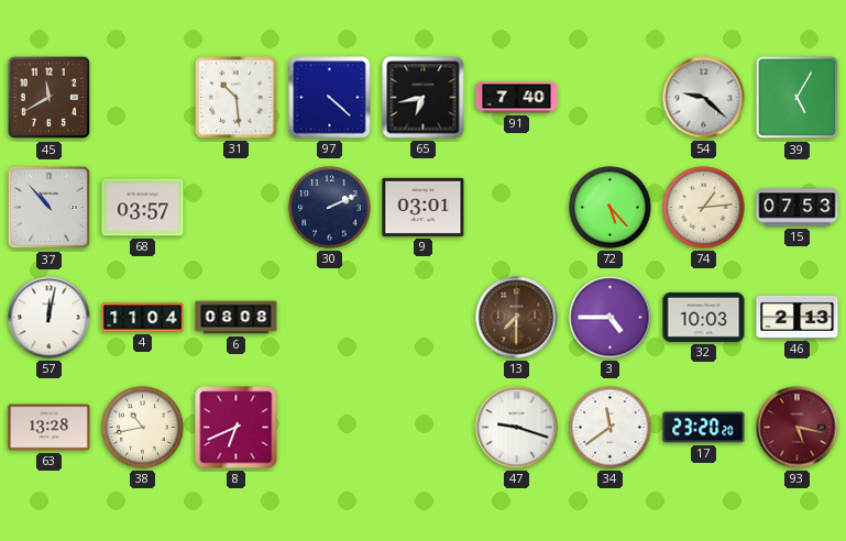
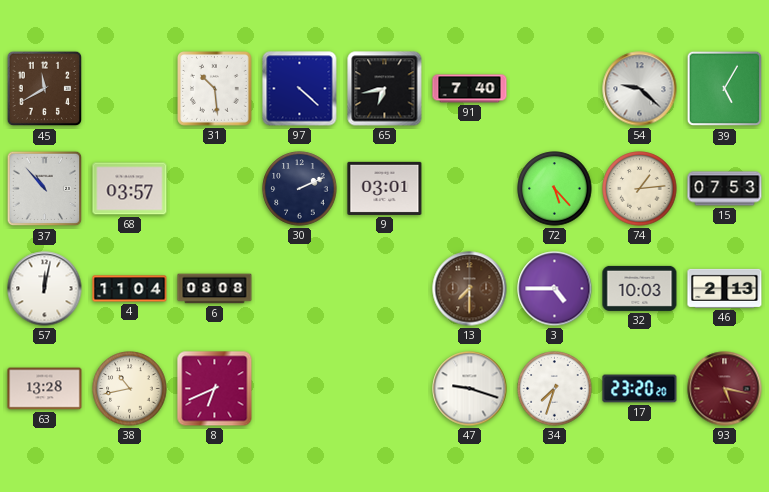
34: 11:39 -> 7:33 (555, 389)
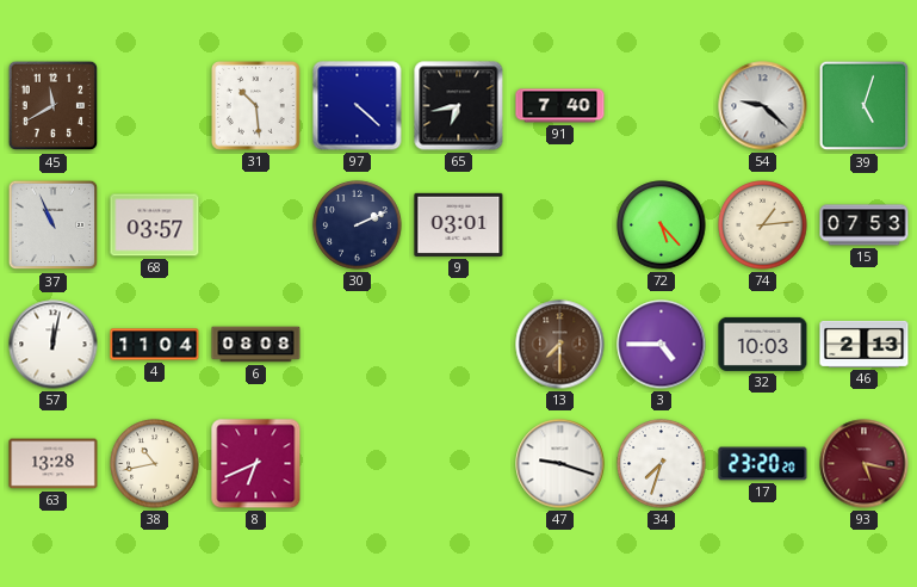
39: 5:05 -> 5:03 (865, 106)
37: 10:53 -> 10:56 (54, 225)
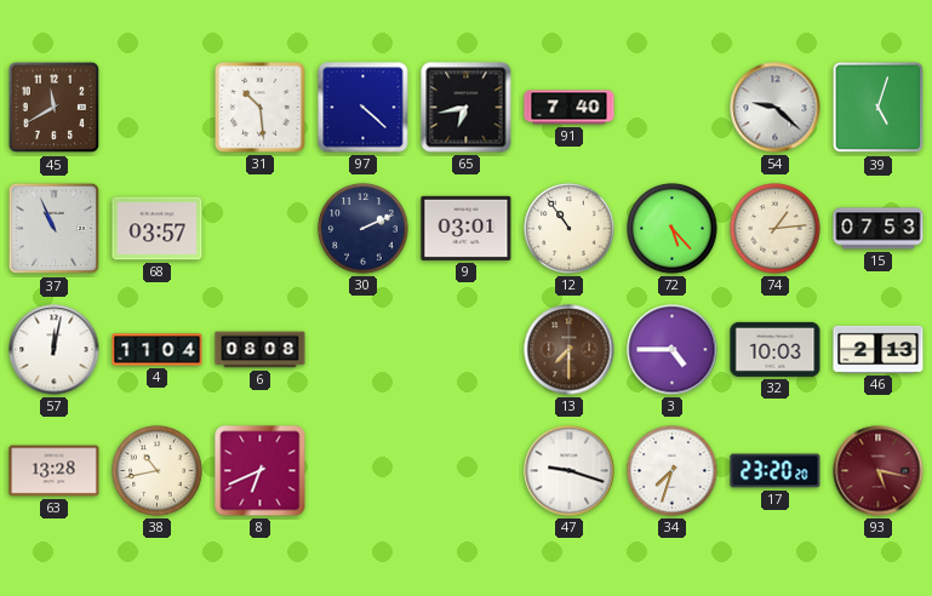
12: none -> 10:54 (570, 229)
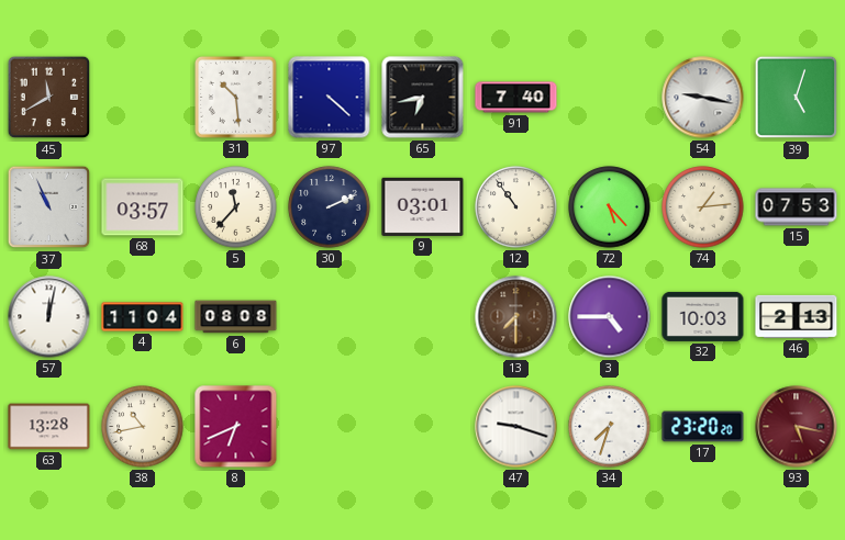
54: 9:22 -> 9:17 (703, 98)
5: none -> 11:37 (236, 207)
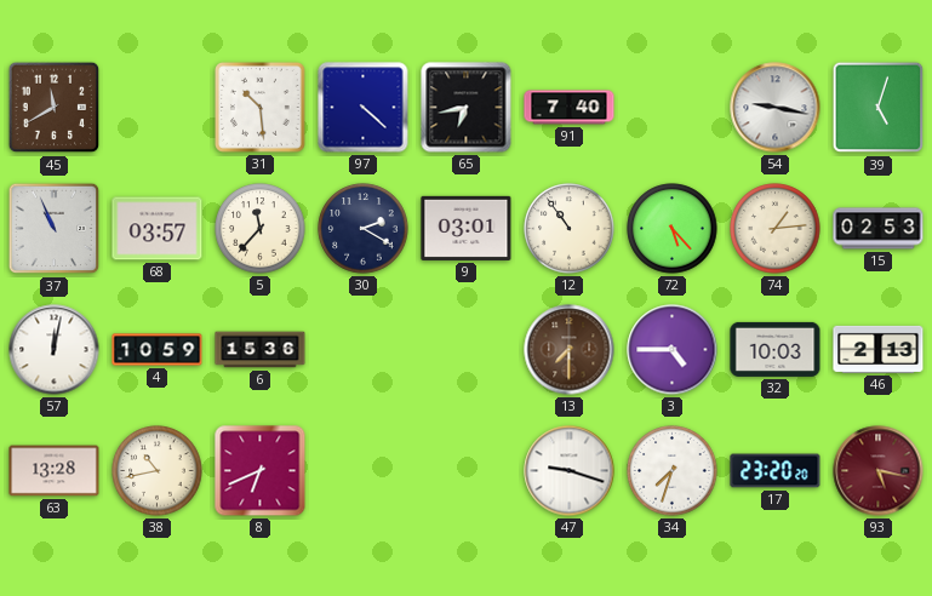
30: 2:11 -> 2:20 (364, 229)
15: 07:53 -> 02:53 (879, 229)
4: 11:04 -> 10:59 (158, 350)
6: 08:08 -> 15:36 (261, 350)
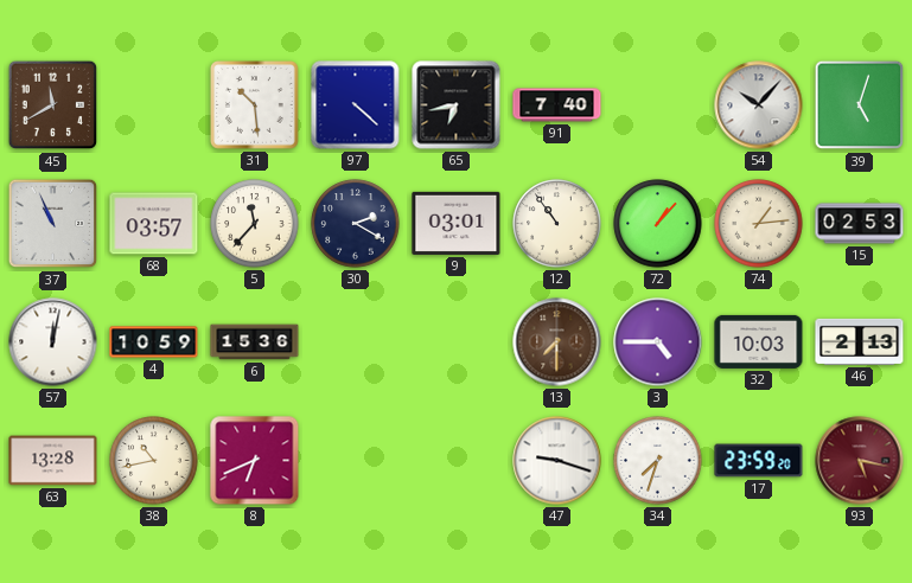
54: 9:17 -> 10:07 (759, 105)
72: 5:23 -> 1:07 (658, 224)
17: 23:20 -> 23:59 (759, 461)
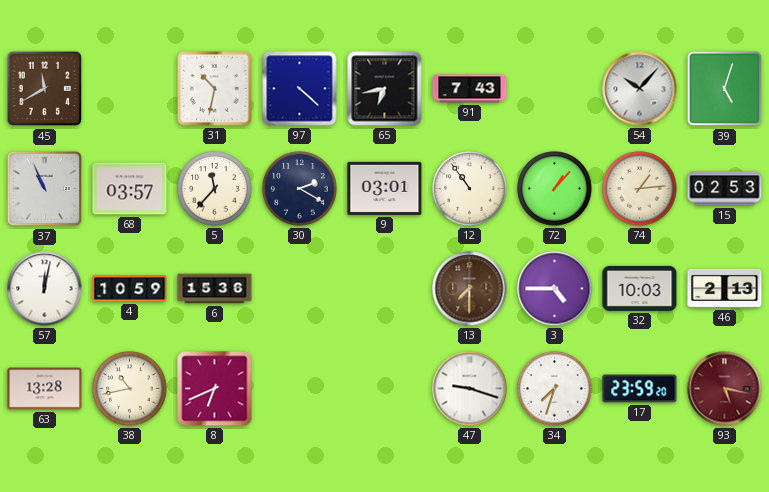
31: 10:29 -> 10:32 (215, 89)
91: 7:40 -> 7:43 (470, 89)
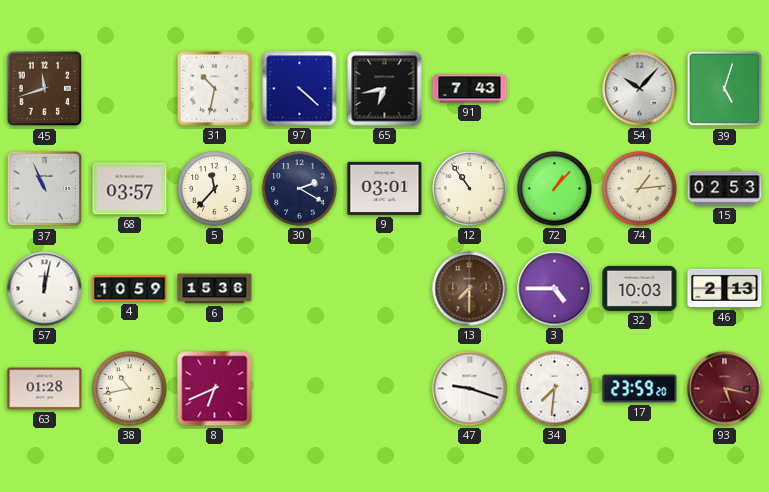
45: 11:40 -> 11:42 (45, 89)
63: 13:28 -> 01:28 (45, 389)
34: 7:33 -> 7:31 (555, 389)
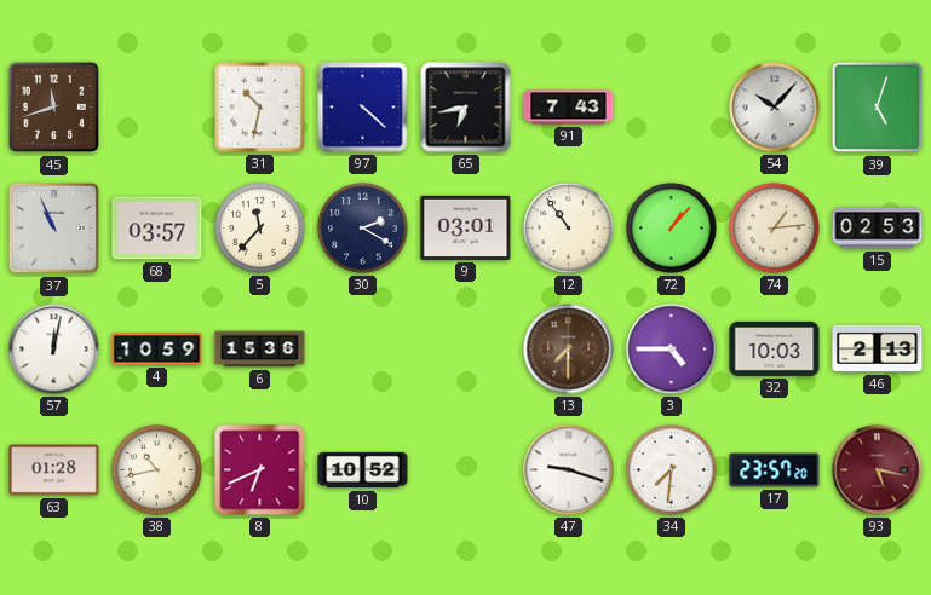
10: none -> 10:52 (363, 470)
17: 23:59 -> 23:57 (775, 470)
